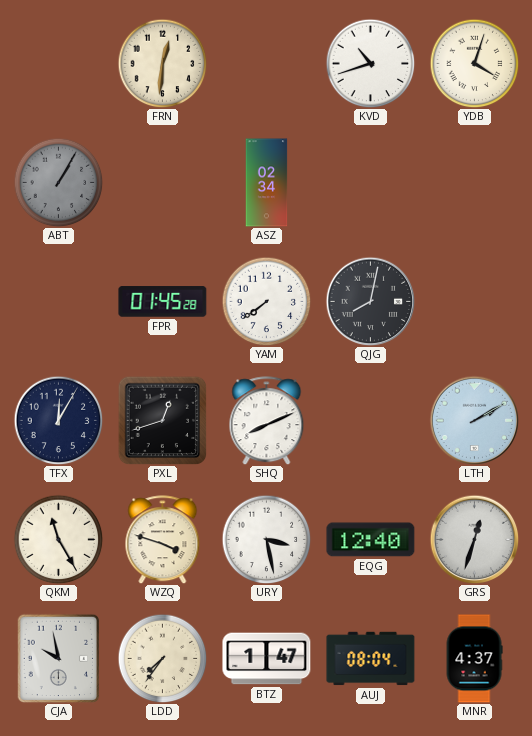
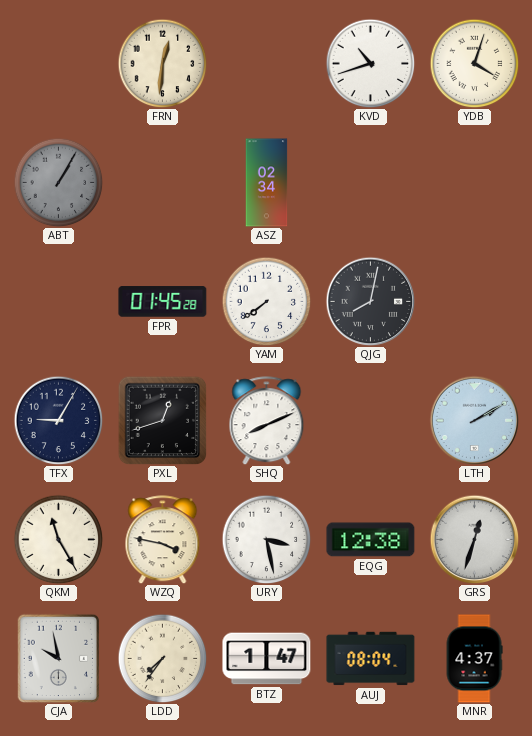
TFX: 12:05 -> 9:05 (58, 420)
WZQ: 3:48 -> 3:47 (163, 540)
EQG: 12:40 -> 12:38 (371, 540)
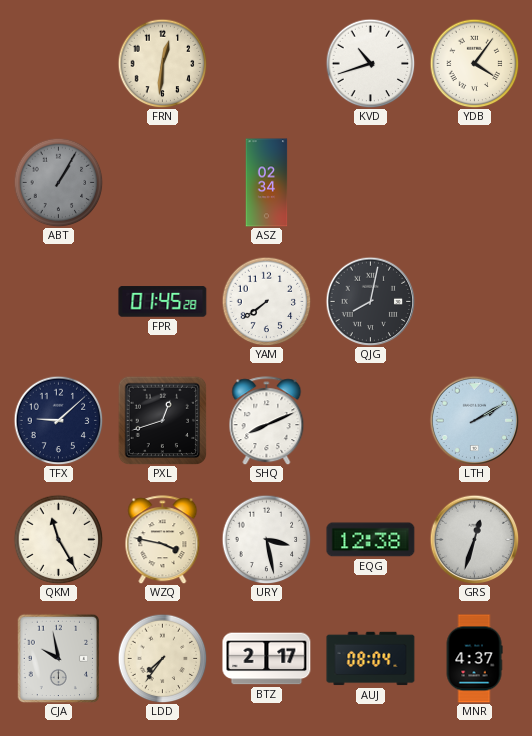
YDB: 4:03 -> 4:06 (474, 63)
TFX: 9:05 -> 9:08 (58, 420)
BTZ: 1:47 -> 2:17 (267, 659)
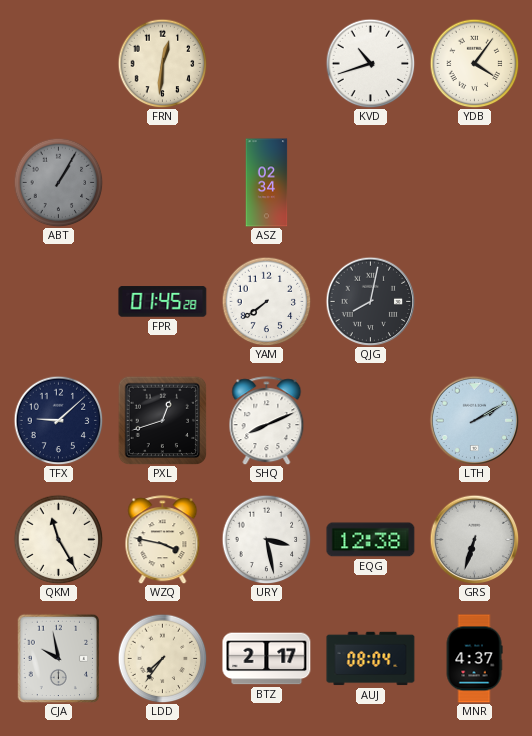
GRS: 12:33 -> 6:33 (474, 539)
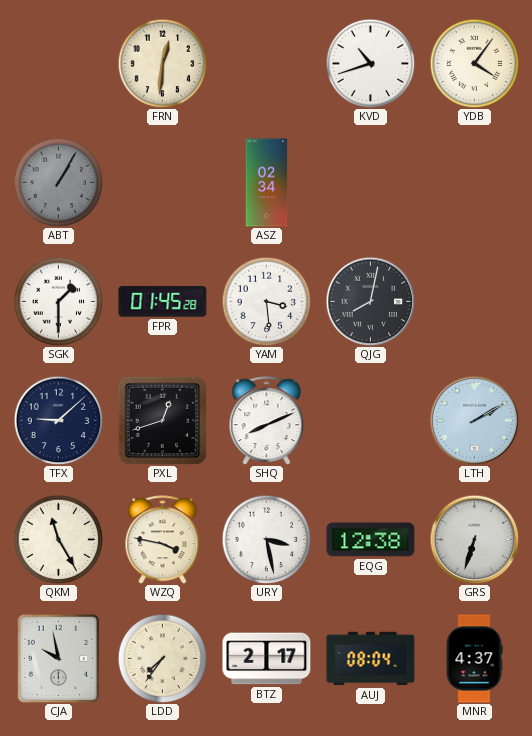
SGK: none -> 1:30 (58, 301)
YAM: 7:39 -> 3:29 (266, 301)
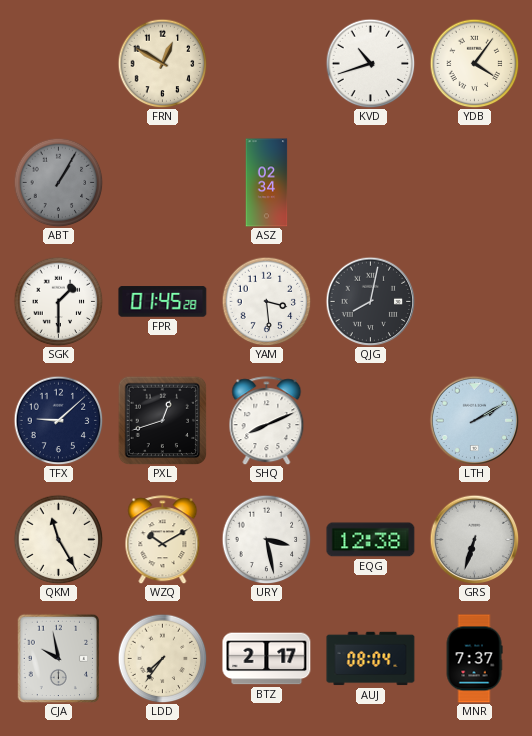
FRN: 12:31 -> 12:50 (162, 63)
WZQ: 3:47 -> 10:10 (163, 540)
MNR: 4:37 -> 7:37 (474, 659)
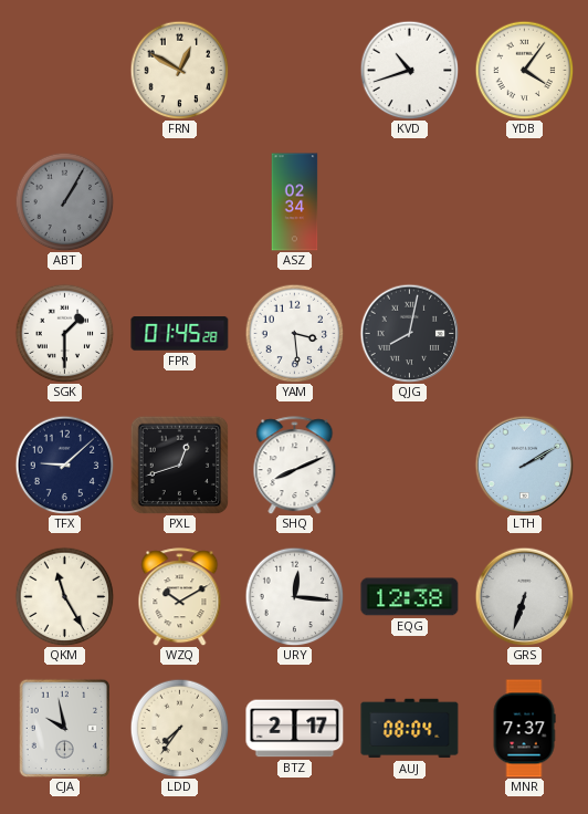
URY: 3:28 -> 12:16 (294, 596)
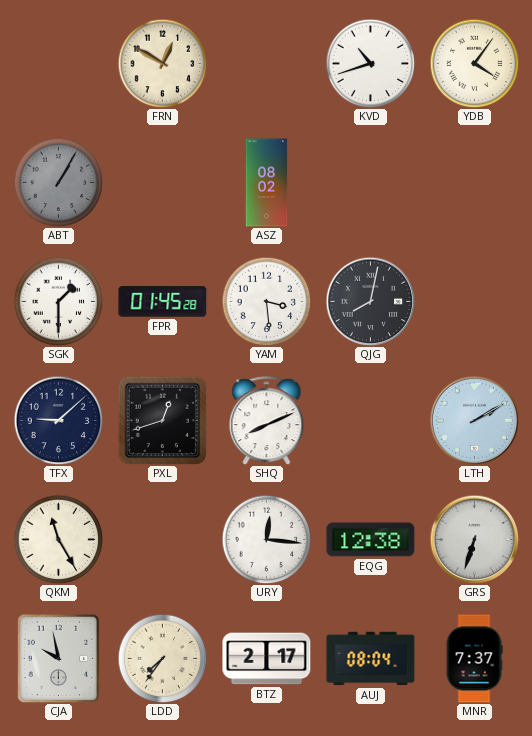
ASZ: 02:34 -> 08:02 (267, 183)
WZQ: 10:10 -> none (180, 597)
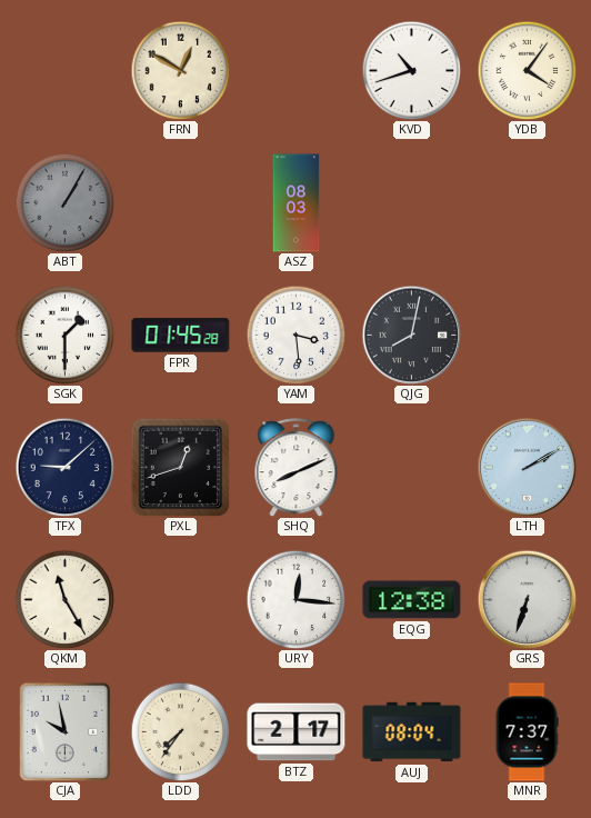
ASZ: 08:02 -> 08:03 (297, 203)
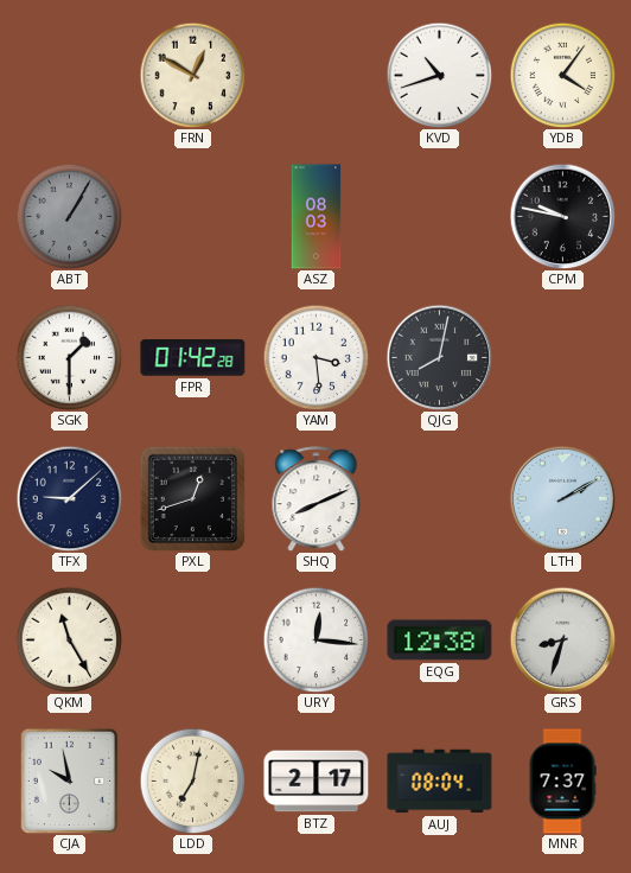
CPM: none -> 9:47 (562, 216)
FPR: 01:45 -> 01:42 (193, 358)
GRS: 6:33 -> 8:33 (562, 639)
LDD: 7:36 -> 7:02 (192, 780)
